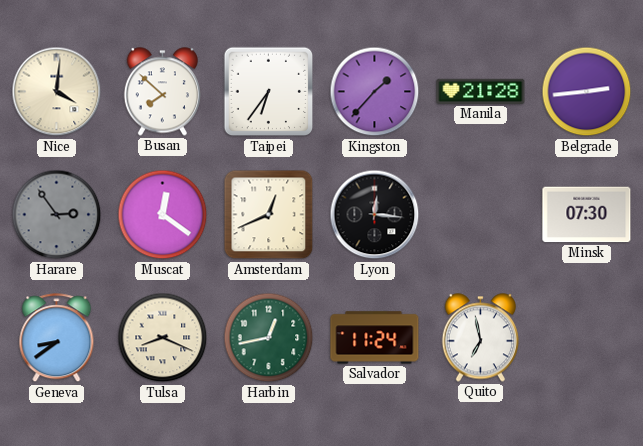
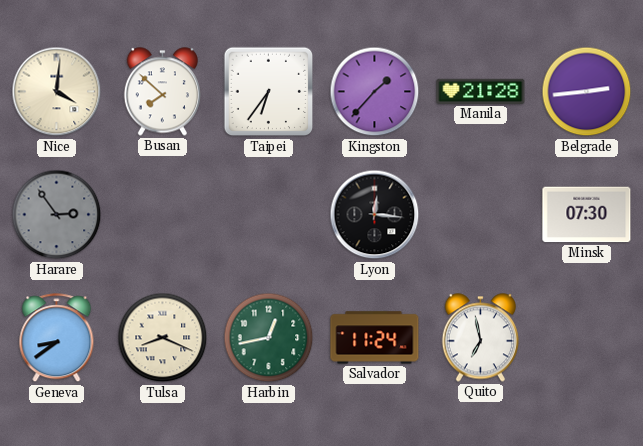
Muscat: 12:21 -> none (163, 215)
Amsterdam: 12:41 -> none (269, 215)
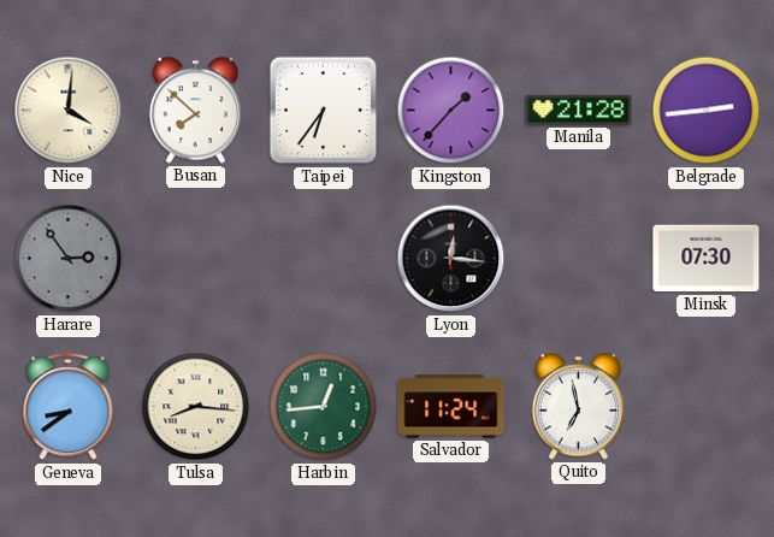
Tulsa: 8:19 -> 8:16 (196, 407)
Harbin: 12:43 -> 12:44 (324, 407)
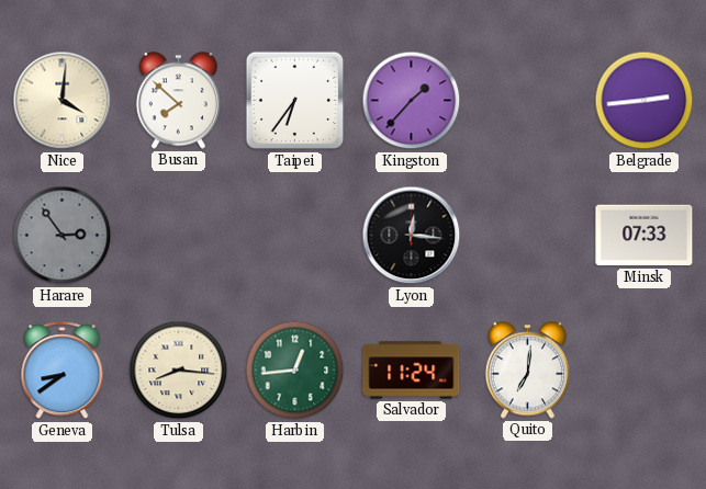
Manila: 21:28 -> none (579, 110)
Minsk: 07:30 -> 07:33 (645, 236)
Quito: 6:58 -> 7:01 (527, 371)
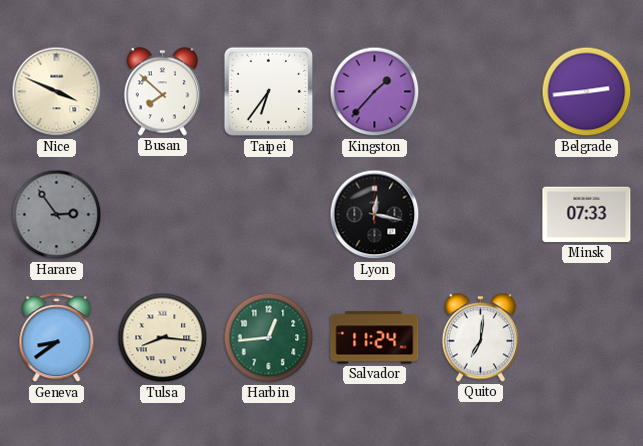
Nice: 4:01 -> 3:49 (57, 92)
Lyon: 12:16 -> 12:17 (375, 215)
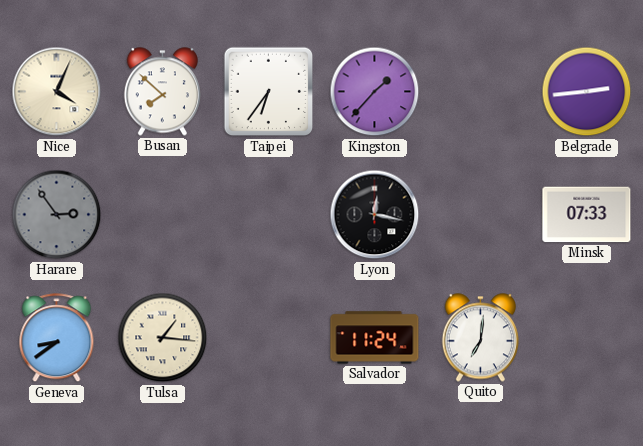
Nice: 3:49 -> 4:04 (57, 92)
Tulsa: 8:16 -> 1:16 (163, 338)
Harbin: 12:44 -> none (269, 338)
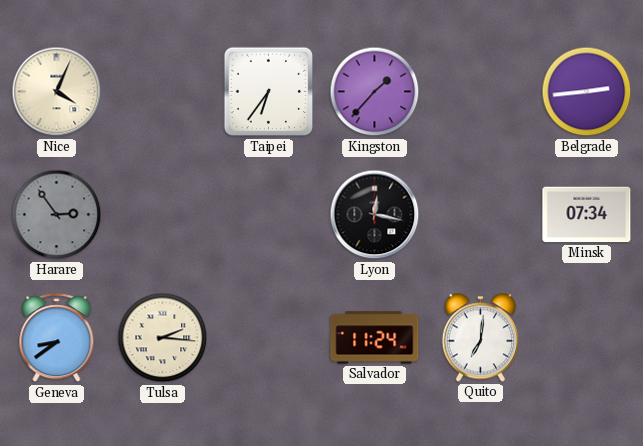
Busan: 7:52 -> none (162, 92)
Minsk: 07:33 -> 07:34 (587, 215)
Tulsa: 1:16 -> 2:16 (163, 338)
